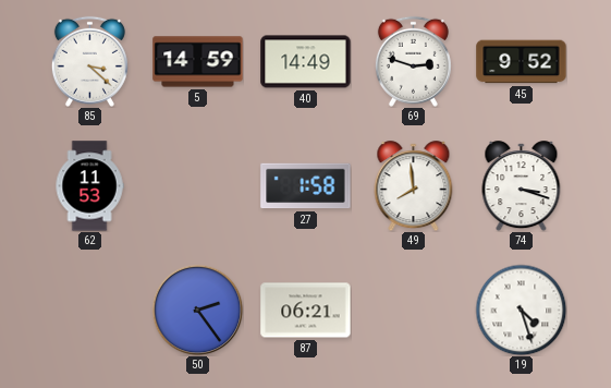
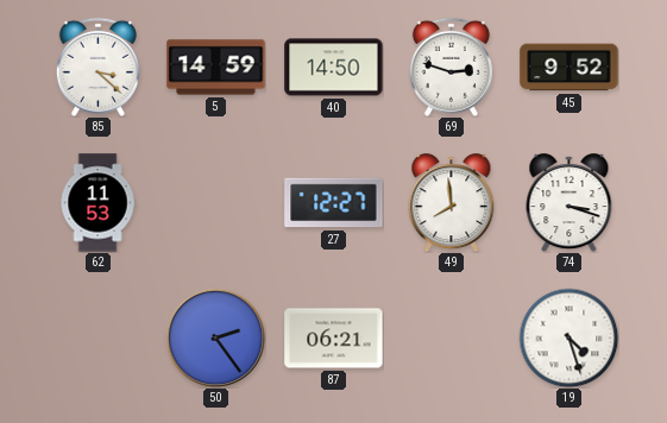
40: 14:49 -> 14:50 (334, 68)
27: 1:58 -> 12:27 (334, 203)
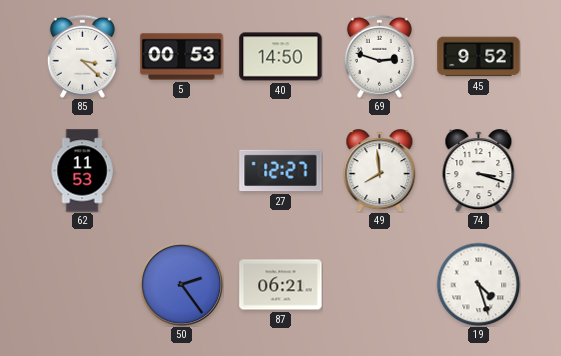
5: 14:59 -> 00:53 (182, 57)
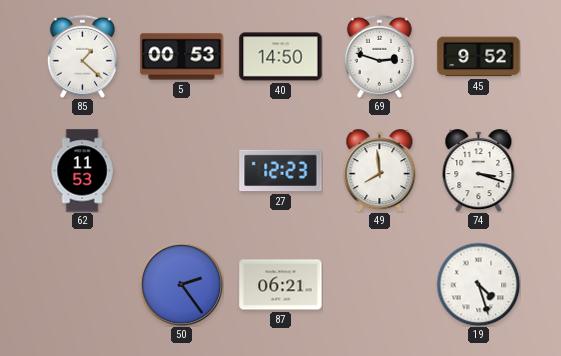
85: 3:22 -> 1:22 (82, 56)
27: 12:27 -> 12:23 (281, 171)
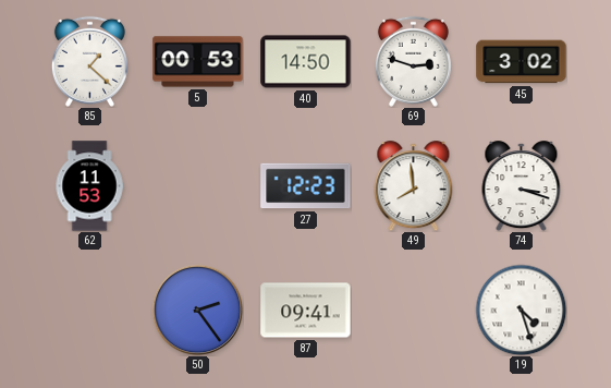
45: 9:52 -> 3:02 (522, 62)
87: 06:21 -> 09:41 (306, 311)
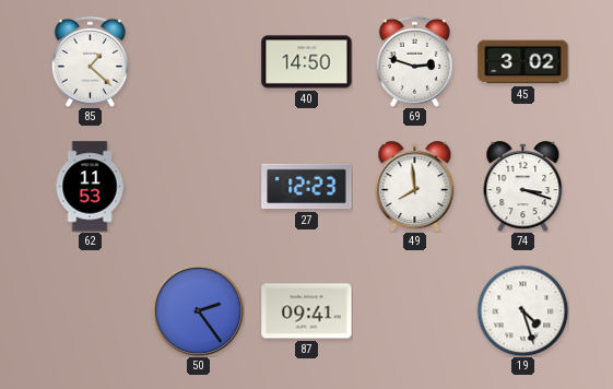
5: 00:53 -> none (198, 62)
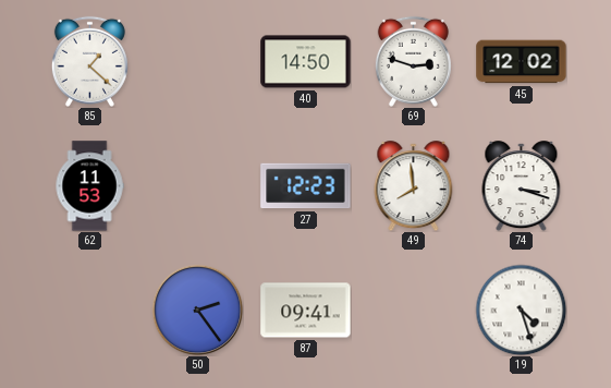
45: 3:02 -> 12:02 (522, 62)
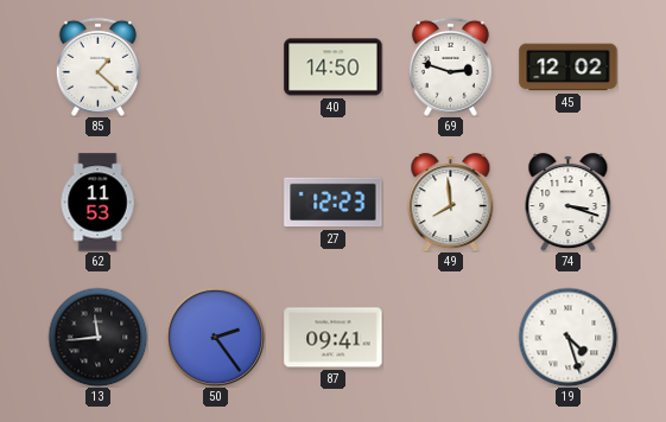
13: none -> 11:44 (97, 337)
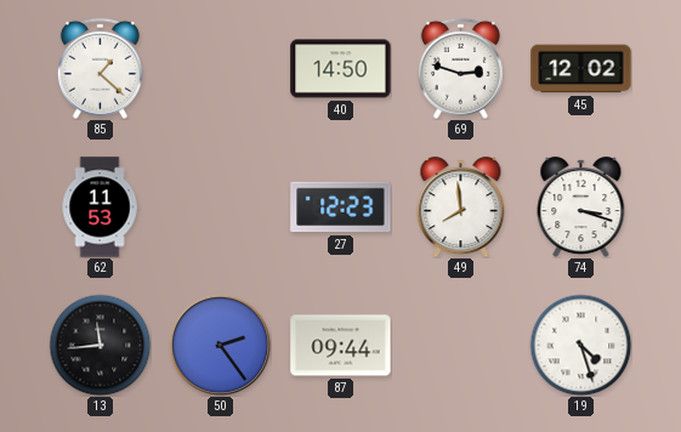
87: 09:41 -> 09:44 (341, 346)
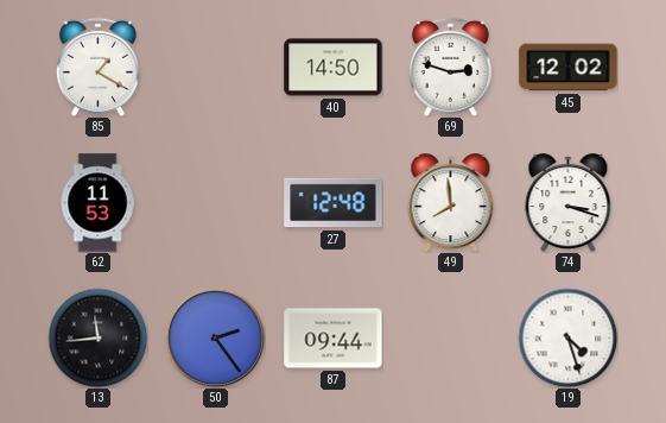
85: 1:22 -> 1:20 (97, 67)
27: 12:23 -> 12:48 (334, 203)
